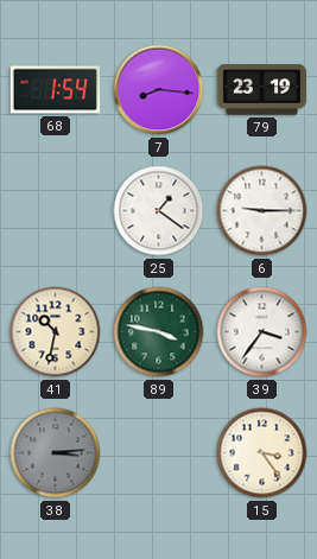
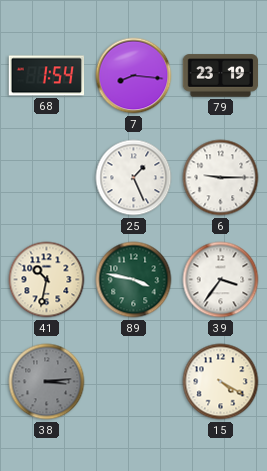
25: 1:21 -> 1:26 (134, 178)
15: 3:24 -> 4:20 (221, 382)
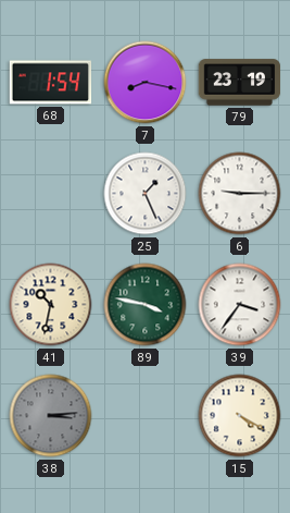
7: 8:16 -> 8:17 (146, 83)
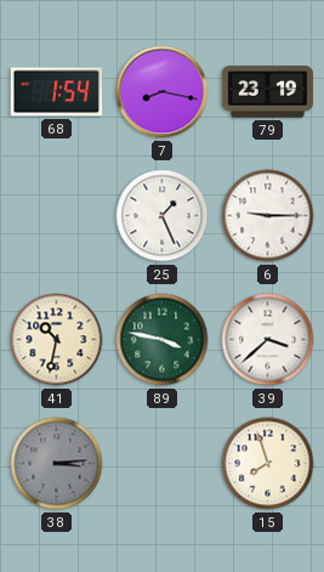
39: 3:36 -> 3:38 (268, 340)
15: 4:20 -> 7:57 (268, 464)
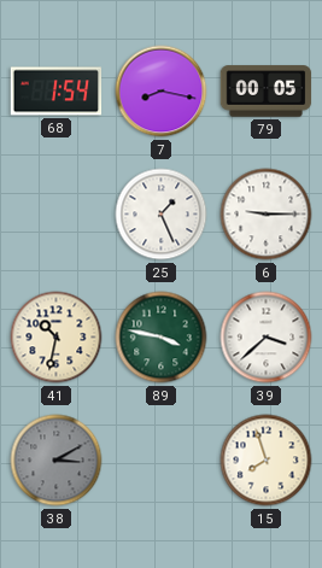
79: 23:19 -> 00:05 (267, 92)
38: 3:14 -> 3:10 (57, 461)
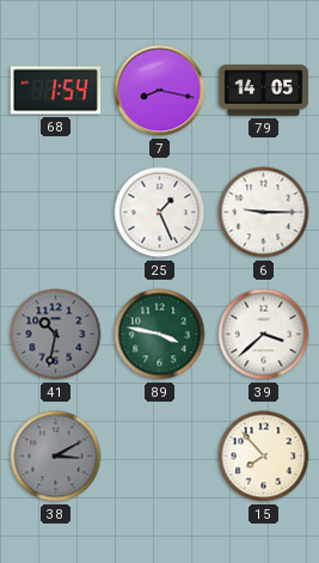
79: 00:05 -> 14:05 (264, 91)
41 dial: cream -> grey (56, 335)
15: 7:57 -> 7:53 (264, 457)
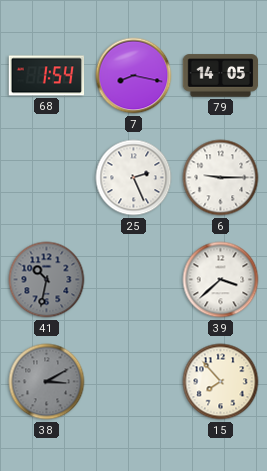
25: 1:26 -> 2:26 (134, 178)
89: 3:47 -> none (160, 335)
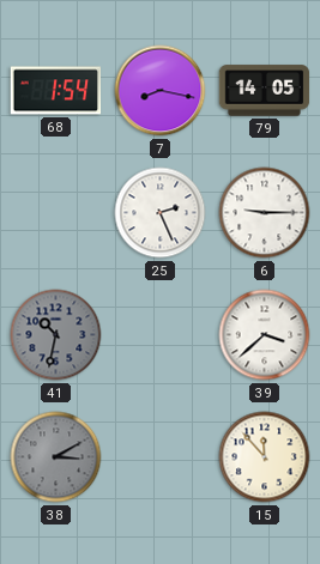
15: 7:53 -> 11:53 (265, 457)
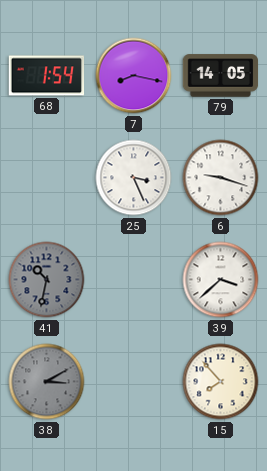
25: 2:26 -> 3:26 (134, 178)
6: 9:15 -> 9:18 (221, 178)
15: 11:53 -> 7:53 (221, 382)
